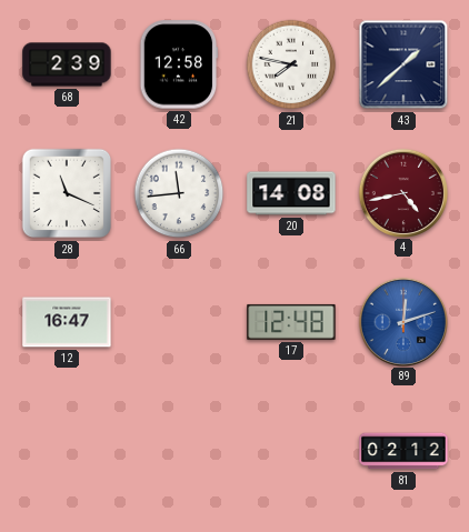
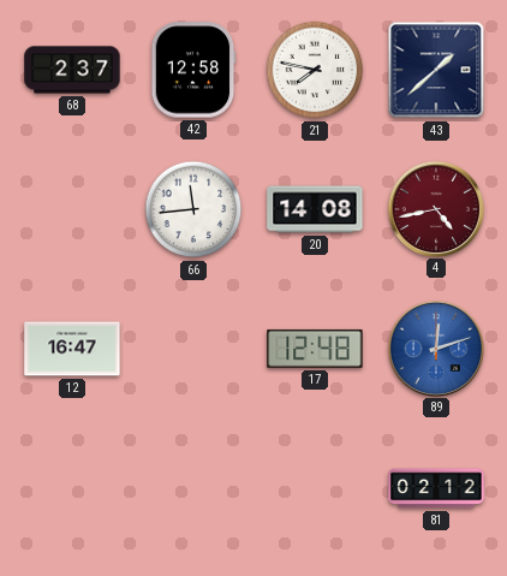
68: 2:39 -> 2:37 (72, 70)
28: 11:19 -> none (67, 193)
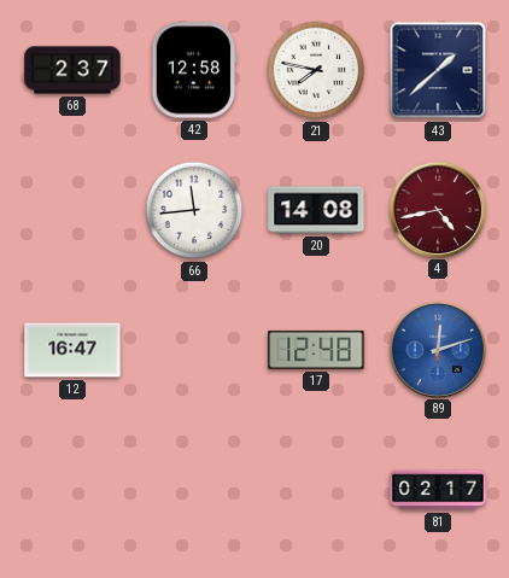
81: 02:12 -> 02:17 (438, 490)
